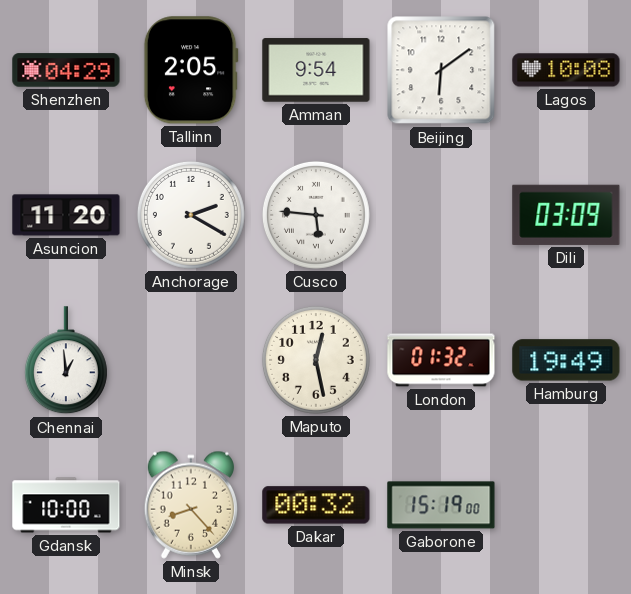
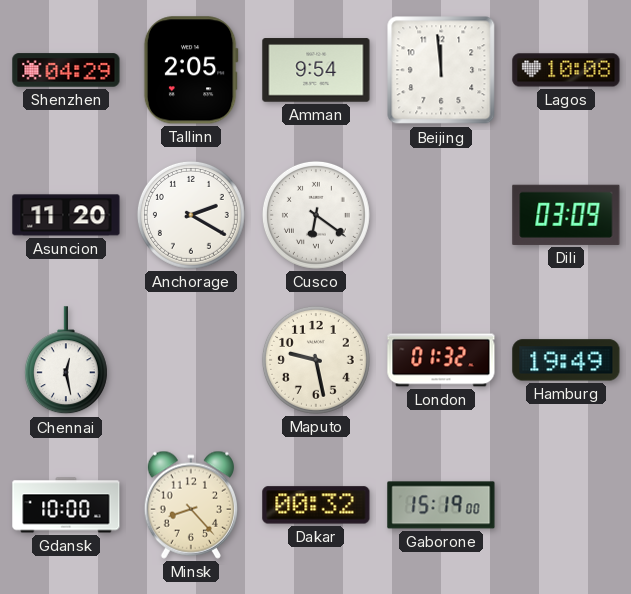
Beijing: 6:09 -> 11:59 (441, 70)
Cusco: 5:46 -> 6:21 (316, 215)
Chennai: 12:59 -> 12:28 (66, 361)
Maputo: 12:28 -> 9:28 (316, 360)
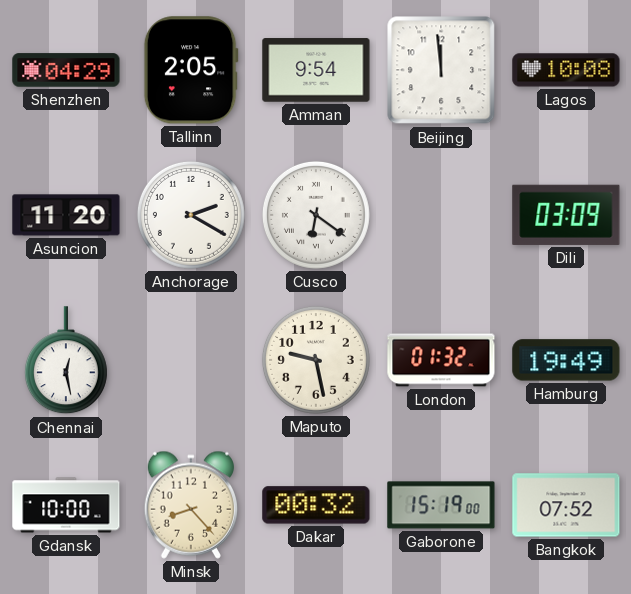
Bangkok: none -> 07:52 (566, 505)
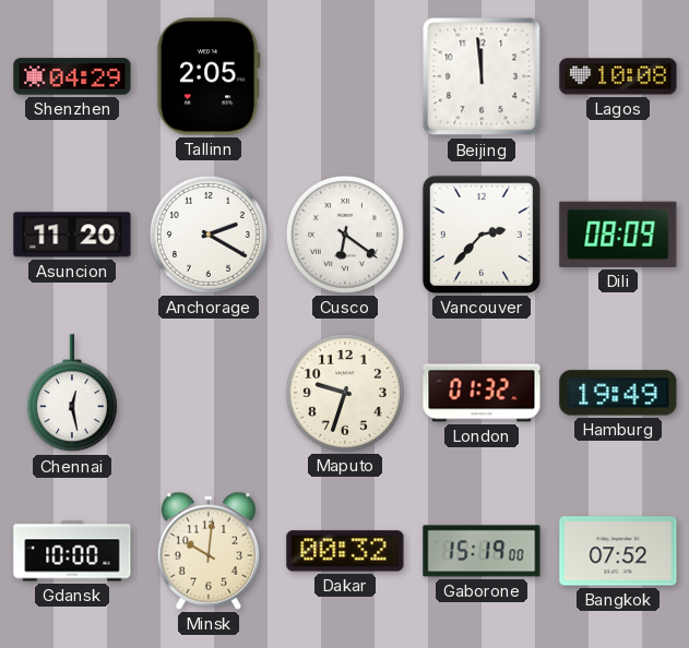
Amman: 9:54 -> none (316, 70)
Vancouver: none -> 2:37 (482, 235)
Dili: 03:09 -> 08:09 (618, 235)
Maputo: 9:28 -> 9:33 (345, 393)
Minsk: 8:23 -> 10:01 (207, 551)
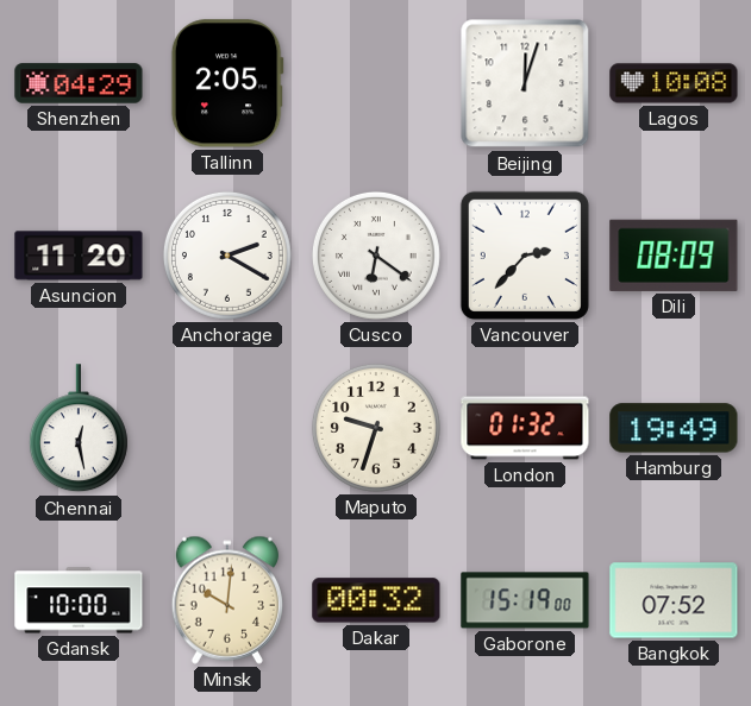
Beijing: 11:59 -> 12:03 (525, 83)
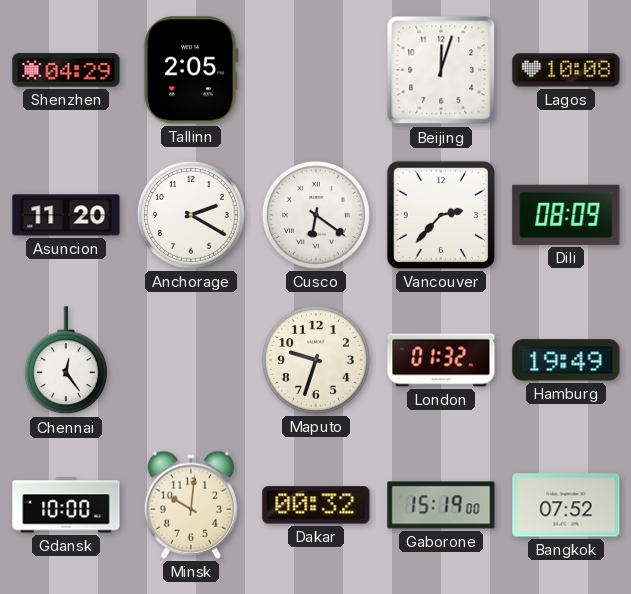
Chennai: 12:28 -> 12:24 (66, 361)
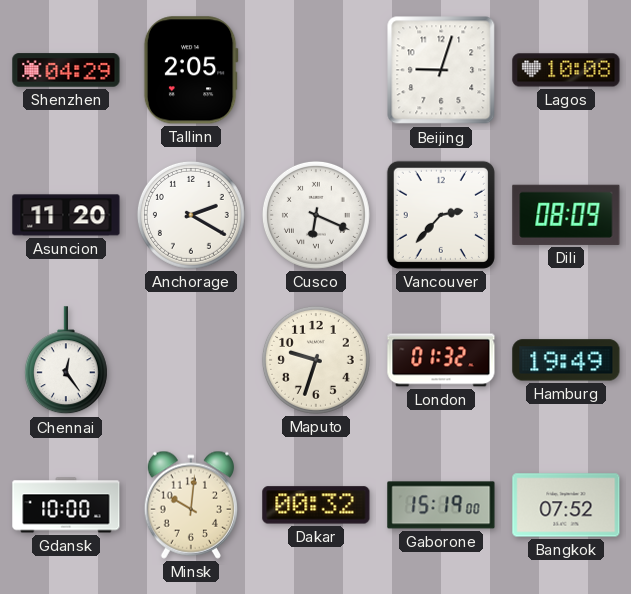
Beijing: 12:03 -> 9:03 (441, 70)
Cusco: 6:21 -> 6:19 (316, 215)
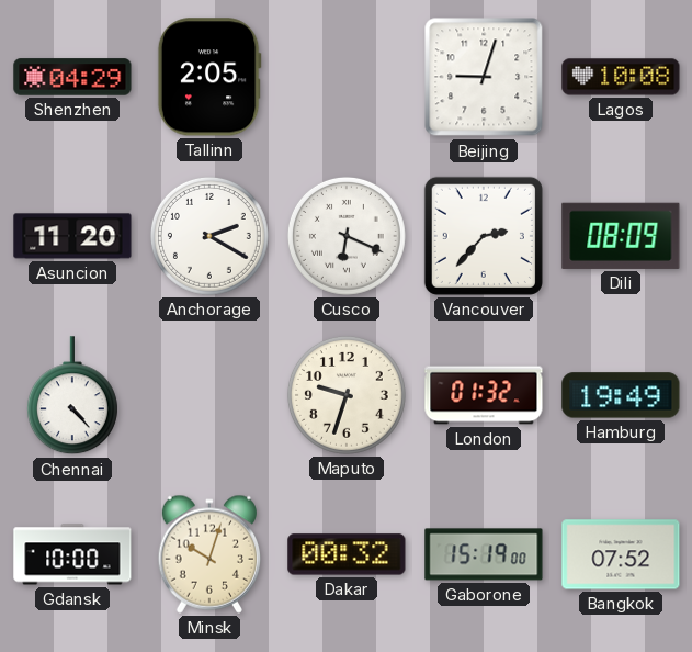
Chennai: 12:24 -> 4:23 (72, 396)
Minsk: 10:01 -> 10:03 (208, 554)
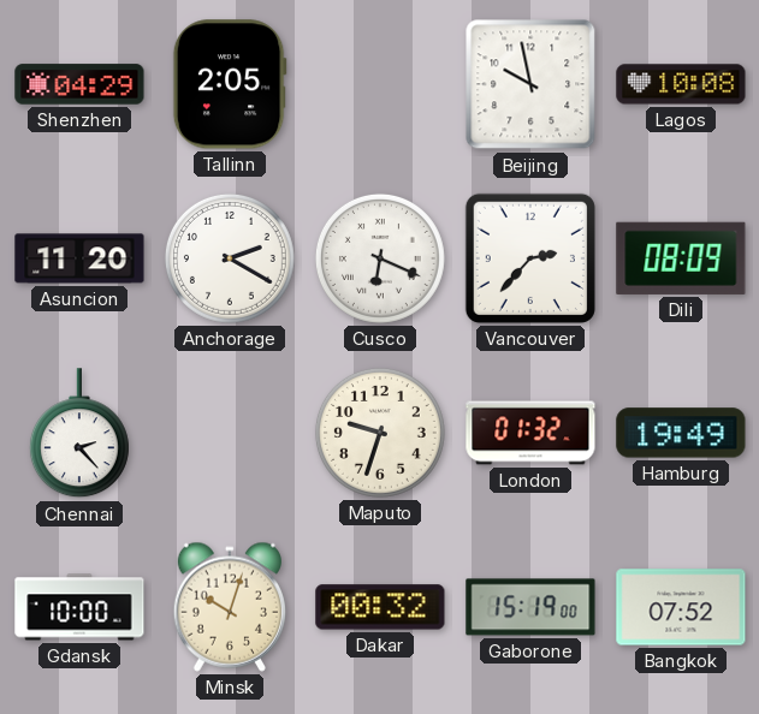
Beijing: 9:03 -> 9:58 (530, 84)
Chennai: 4:23 -> 2:23 (79, 434)
